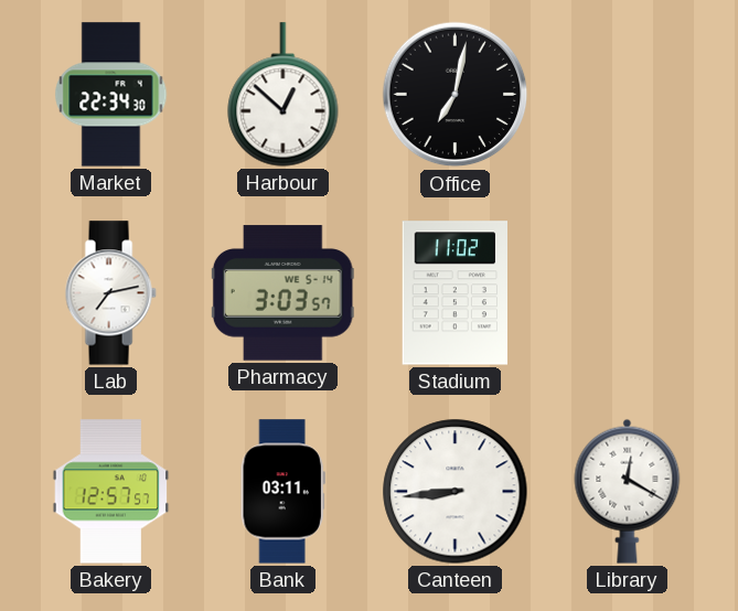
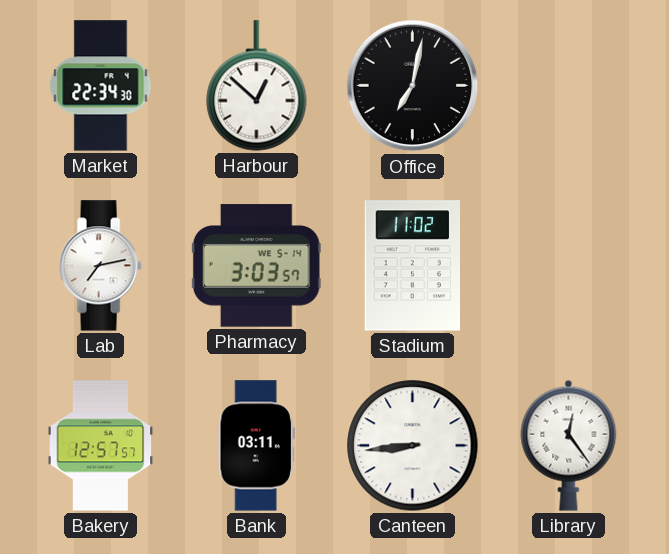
Library: 12:20 -> 12:24 (569, 445)
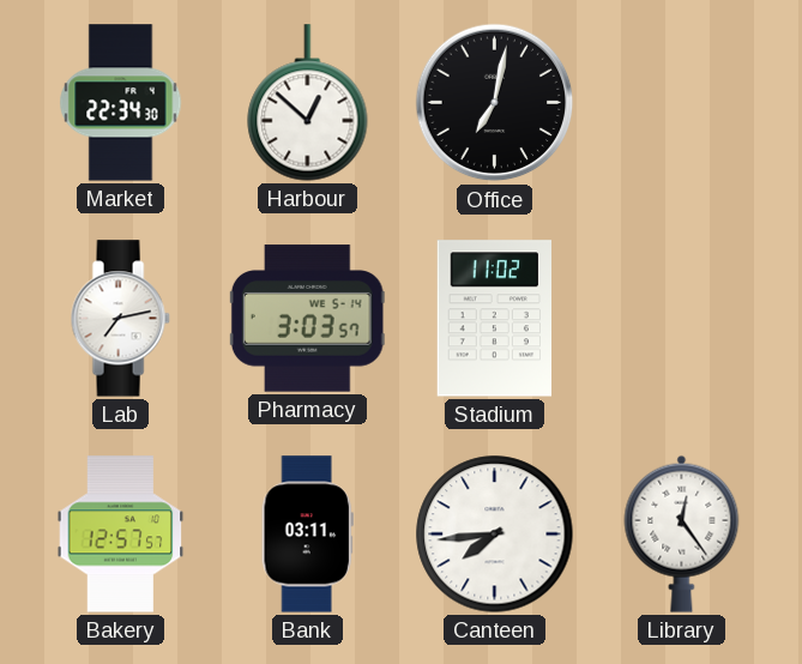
Canteen: 8:44 -> 7:44 (495, 535)
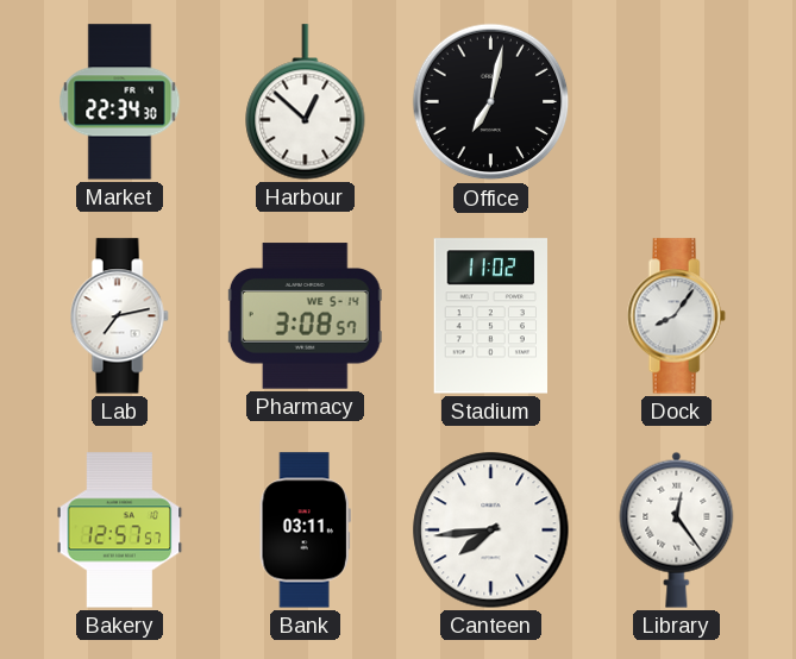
Pharmacy: 3:03 -> 3:08 (305, 316)
Dock: none -> 8:06 (676, 316)
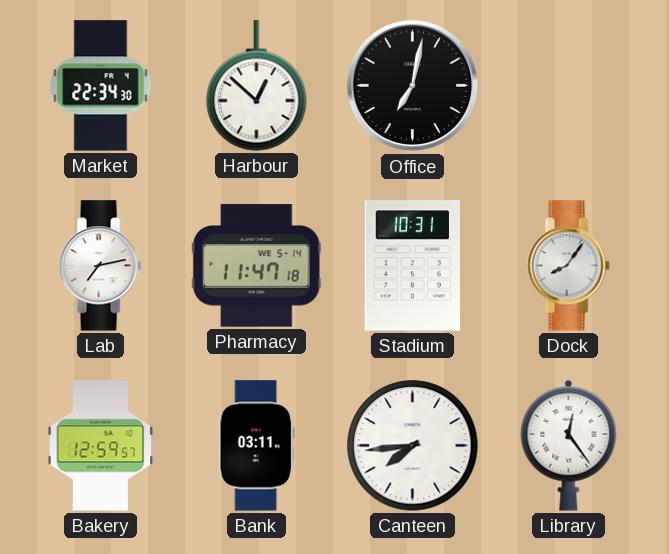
Pharmacy: 3:08 -> 11:47 (256, 266)
Stadium: 11:02 -> 10:31 (412, 266)
Bakery: 12:57 -> 12:59 (101, 446)
